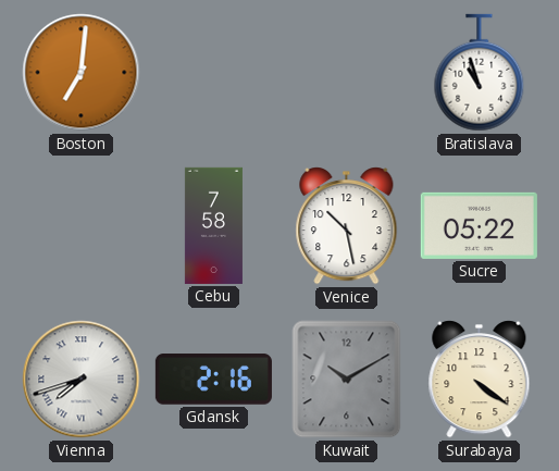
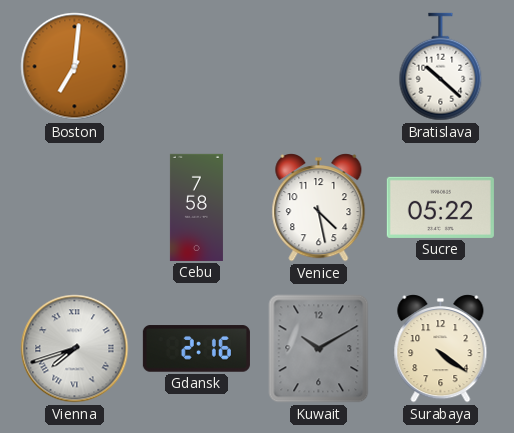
Bratislava: 10:57 -> 10:22 (441, 67)
Venice: 10:28 -> 4:28 (319, 208)
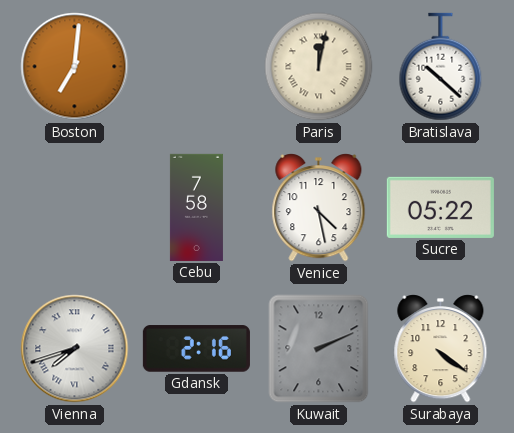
Paris: none -> 12:02 (319, 67)
Kuwait: 10:10 -> 2:11 (319, 349)
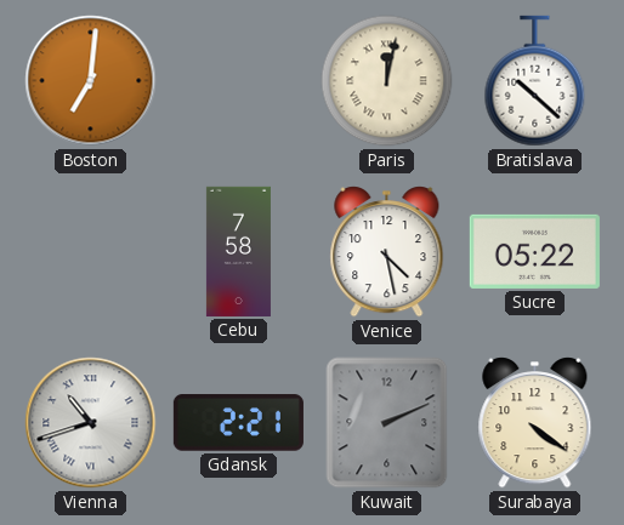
Vienna: 7:42 -> 10:42 (91, 423)
Gdansk: 2:16 -> 2:21 (238, 423)
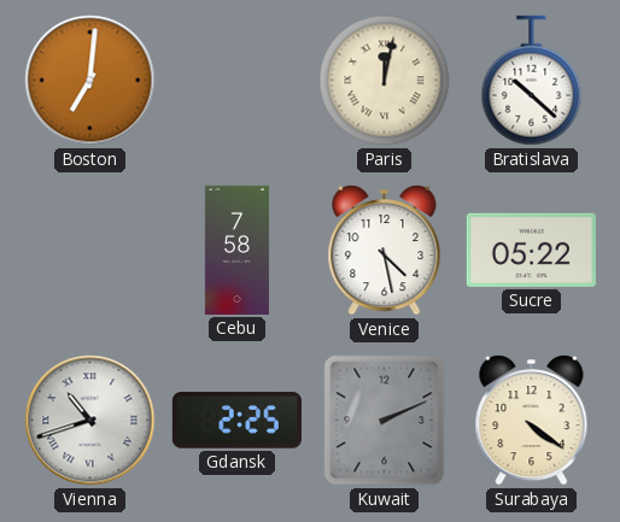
Gdansk: 2:21 -> 2:25 (236, 421)
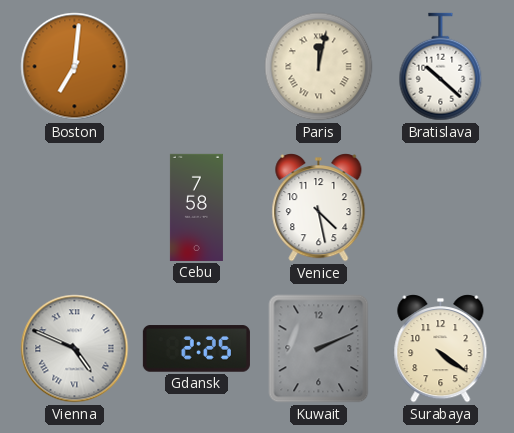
Sucre: 05:22 -> none (531, 250)
Vienna: 10:42 -> 4:49 (75, 349)
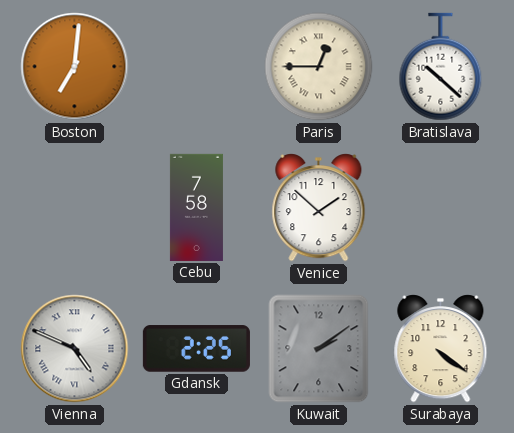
Paris: 12:02 -> 12:45 (319, 67)
Venice: 4:28 -> 1:52 (319, 208)
Kuwait: 2:11 -> 2:09 (319, 349)
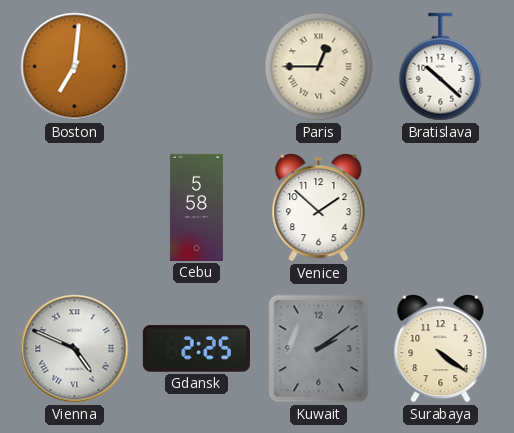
Cebu: 7:58 -> 5:58 (196, 207)
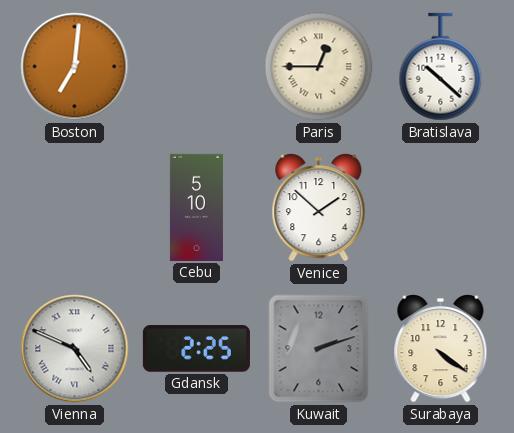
Cebu: 5:58 -> 5:10 (196, 207)
Kuwait: 2:09 -> 2:12 (319, 349)
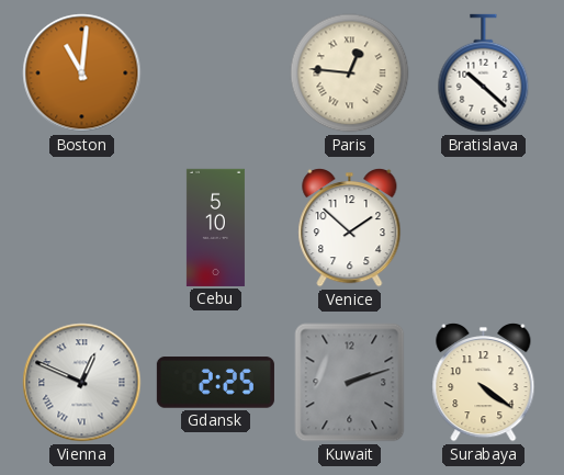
Boston: 7:01 -> 11:01 (82, 73)
Paris: 12:45 -> 12:46 (350, 73)
Vienna: 4:49 -> 12:49 (82, 383)
